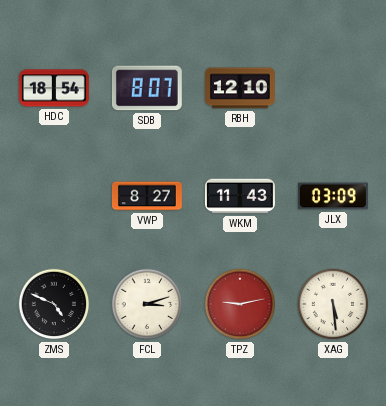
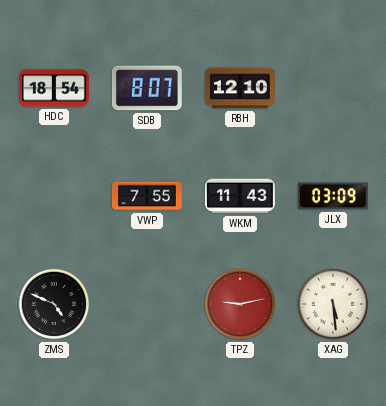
VWP: 8:27 -> 7:55 (147, 196)
FCL: 3:12 -> none (147, 304)
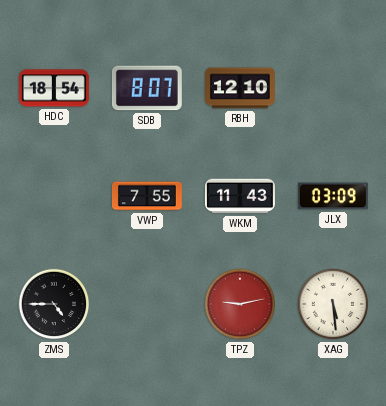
ZMS: 4:49 -> 4:45 (54, 304)
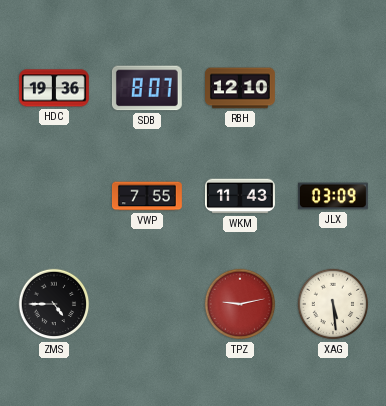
HDC: 18:54 -> 19:36 (54, 88)
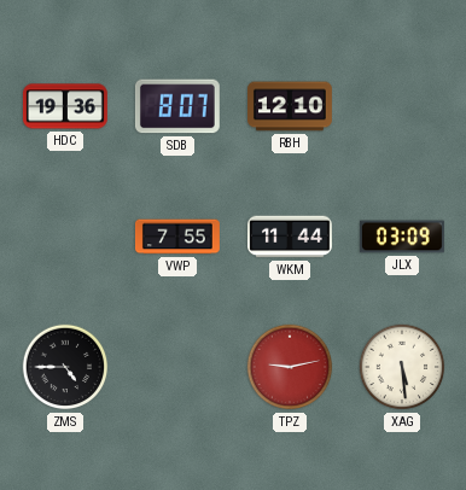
WKM: 11:43 -> 11:44 (290, 237)
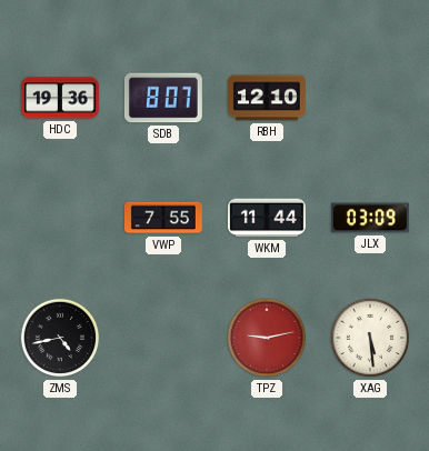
ZMS: 4:45 -> 4:43 (60, 338)
